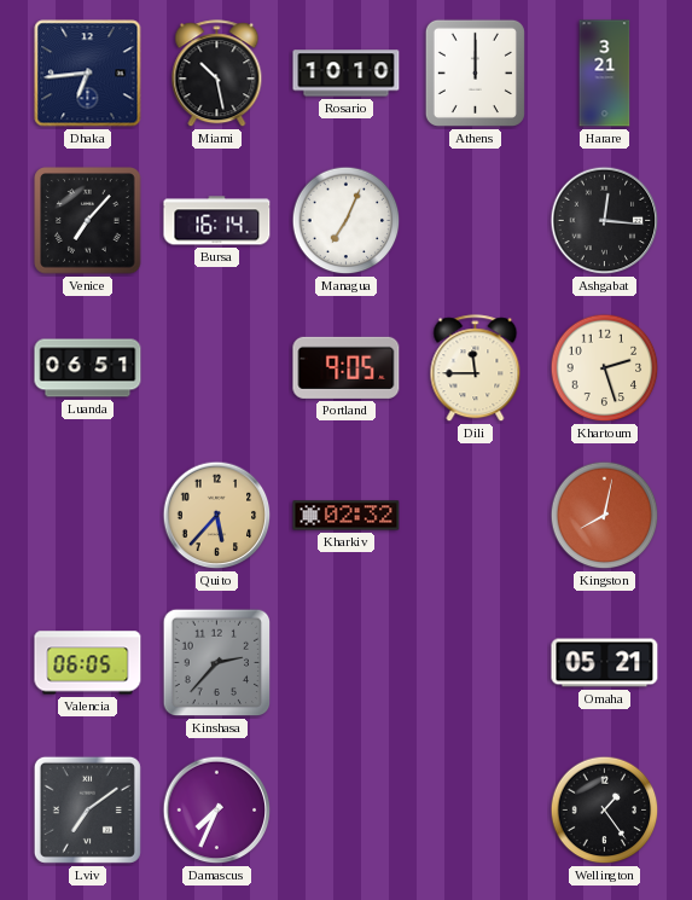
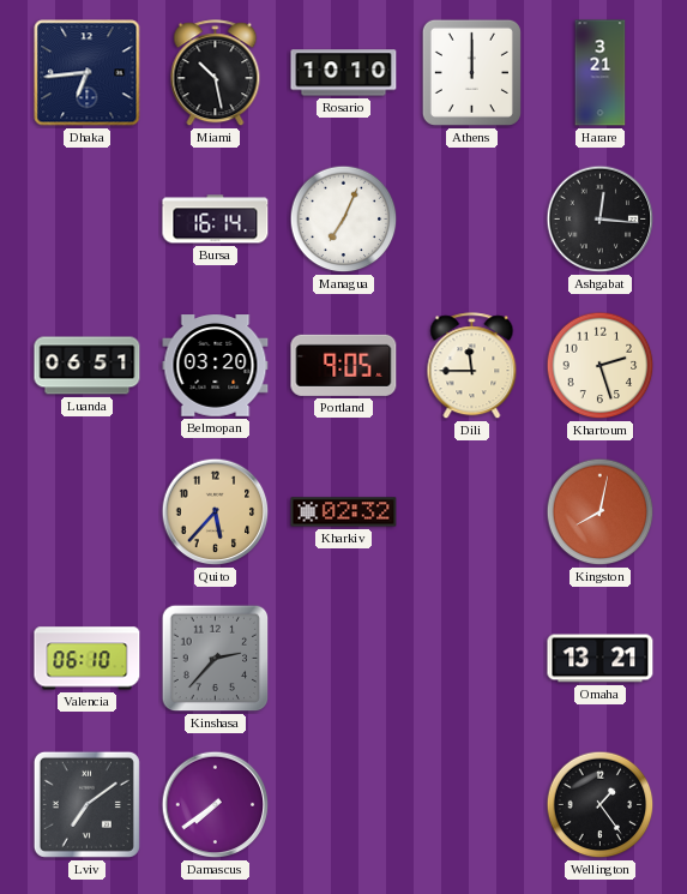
Venice: 7:07 -> none (88, 221)
Belmopan: none -> 03:20 (216, 366)
Valencia: 06:05 -> 06:10 (88, 659)
Omaha: 05:21 -> 13:21 (601, 659)
Damascus: 7:34 -> 7:39 (216, 805)
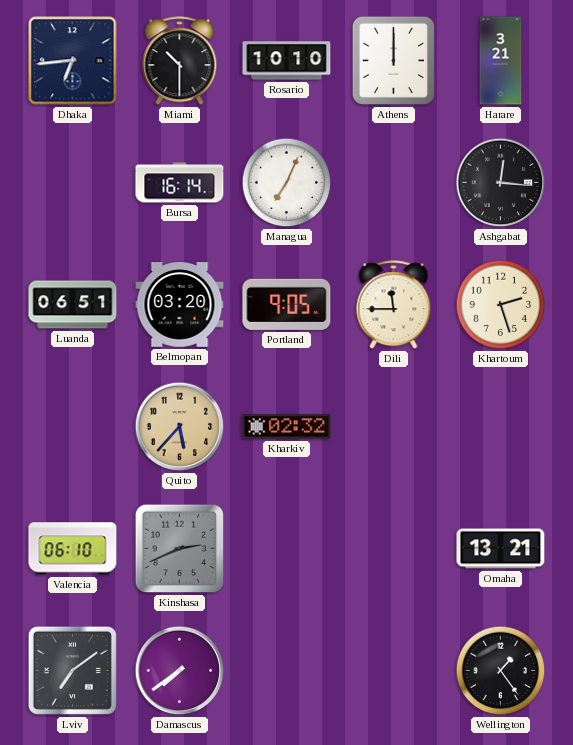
Miami: 10:28 -> 10:30 (180, 61)
Kingston: 8:02 -> none (601, 512)
Kinshasa: 2:37 -> 2:41 (180, 549)
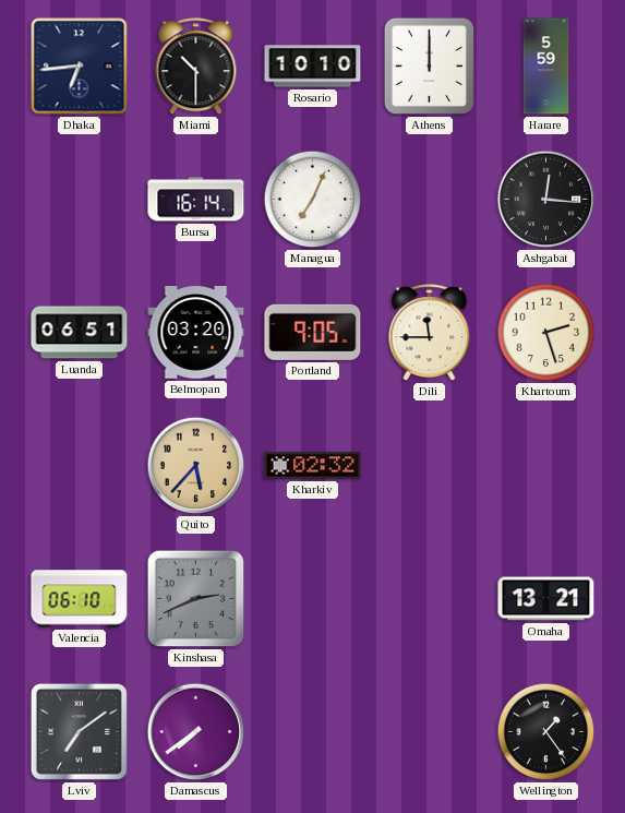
Harare: 3:21 -> 5:59 (546, 67)
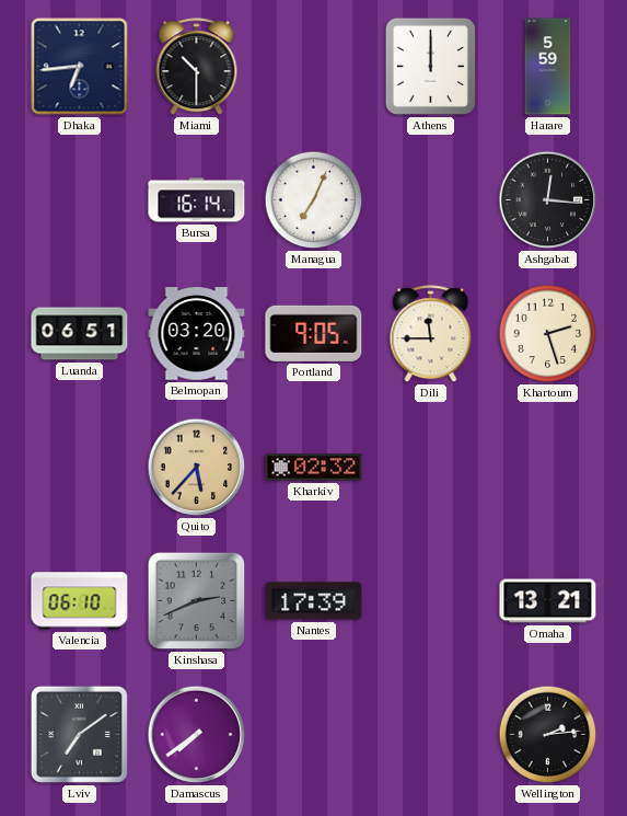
Rosario: 10:10 -> none (313, 67)
Nantes: none -> 17:39 (314, 601)
Wellington: 1:24 -> 2:14 (548, 735)
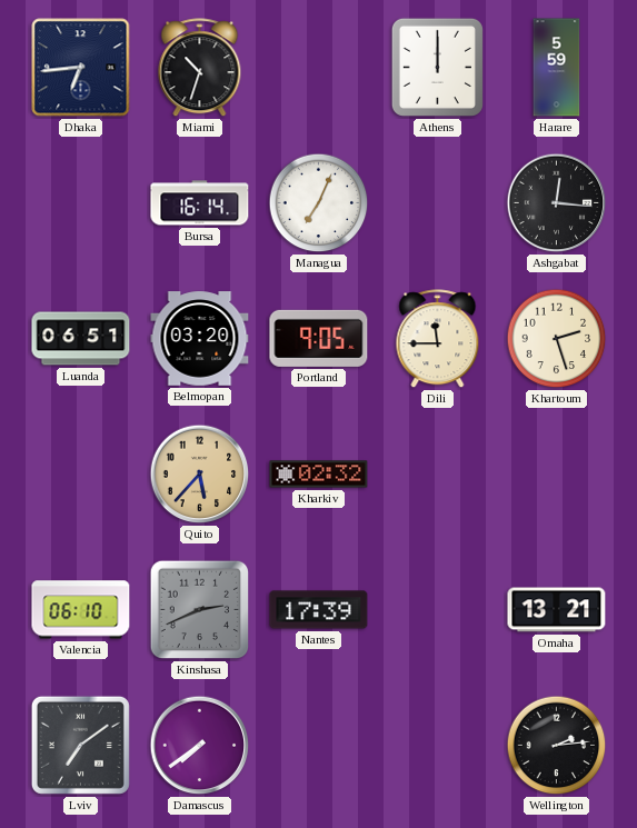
Miami: 10:30 -> 10:33 (200, 68)
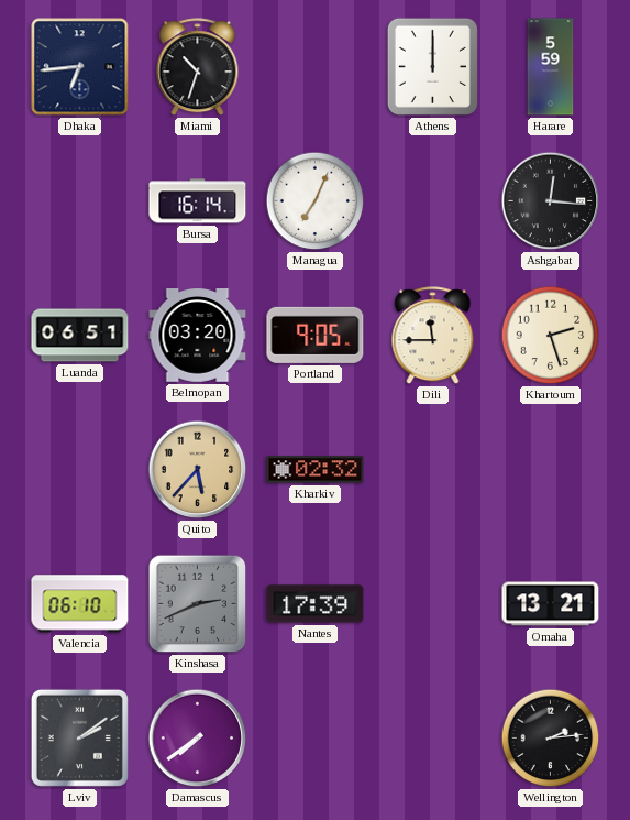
Lviv: 7:09 -> 2:09 (79, 737)
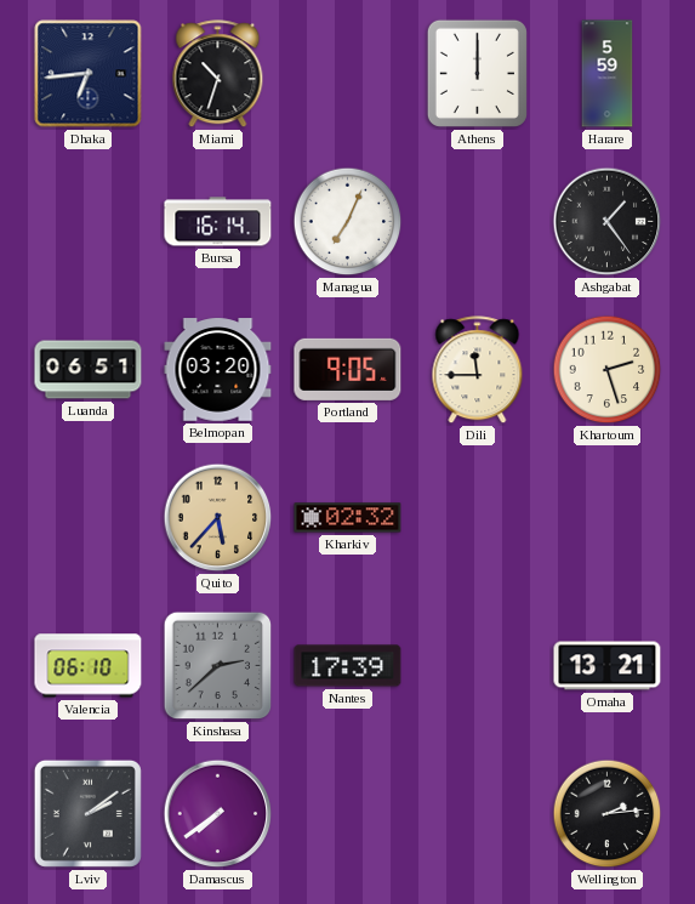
Ashgabat: 12:16 -> 1:24 (608, 222)
Kinshasa: 2:41 -> 2:38 (218, 666)
